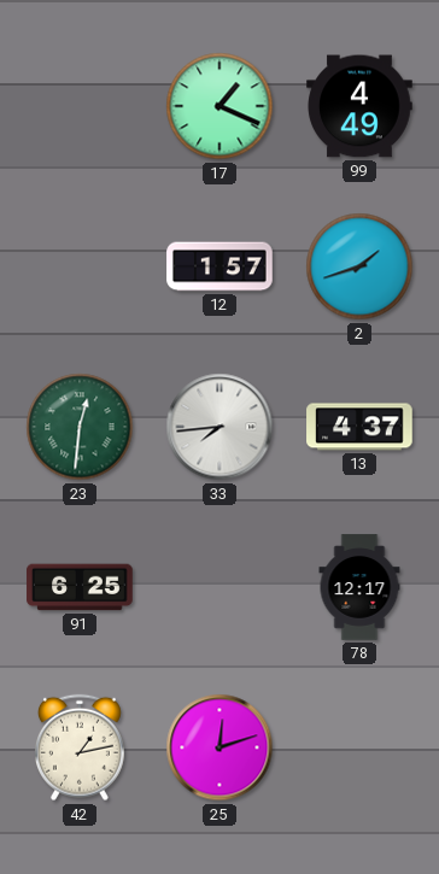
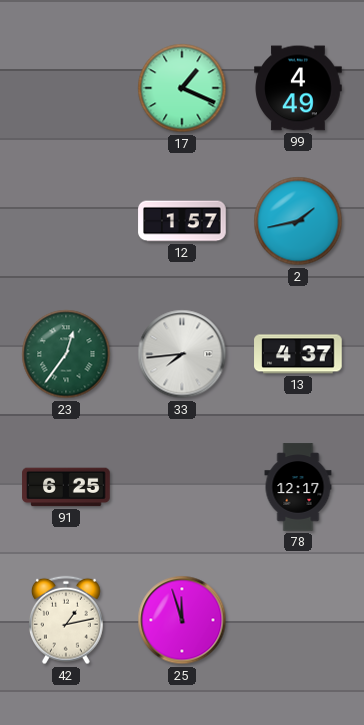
2: 1:42 -> 1:43 (298, 221)
23: 12:31 -> 12:36 (66, 354)
25: 12:12 -> 11:57 (182, 620)
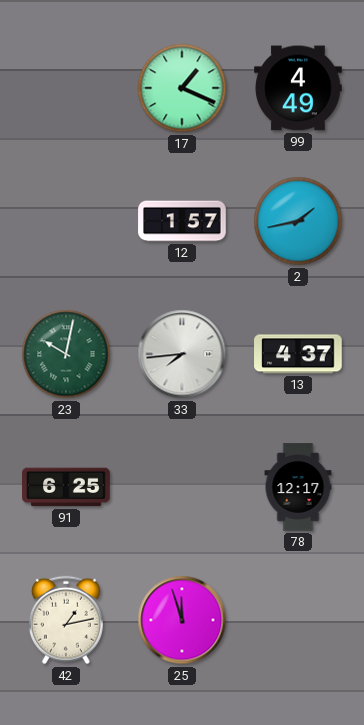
23: 12:36 -> 10:02 (66, 354)
